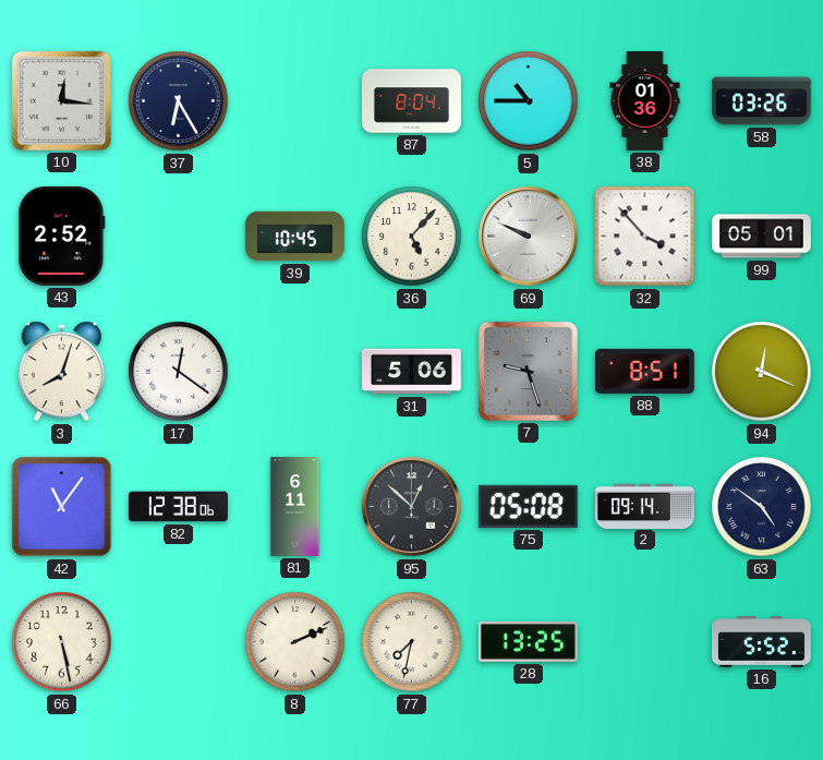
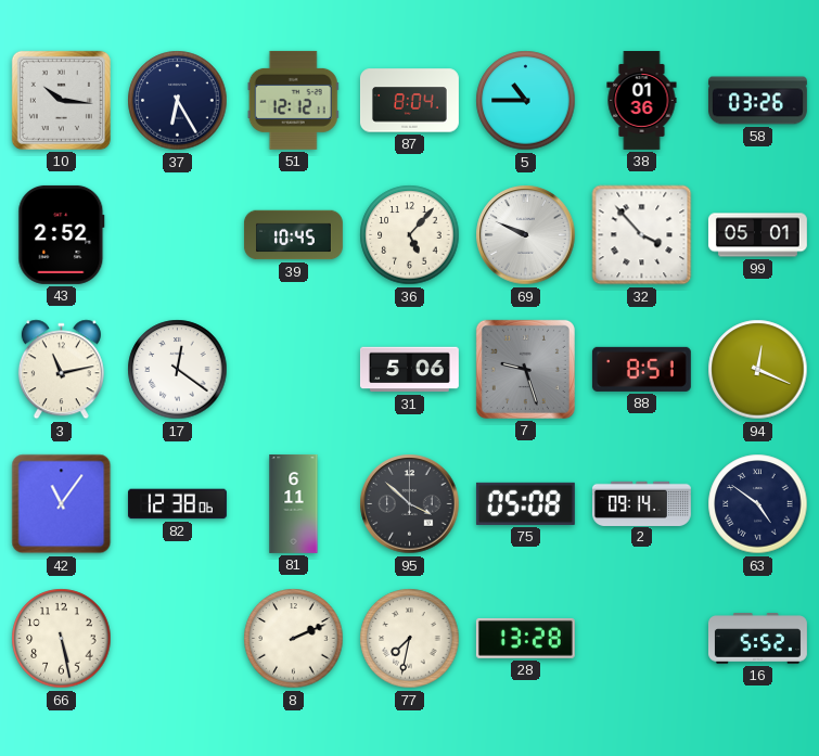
10: 12:16 -> 10:16 (61, 100)
51: none -> 12:12 (293, 100)
3: 8:03 -> 11:13 (61, 370)
95: 12:52 -> 3:52 (410, 504)
28: 13:25 -> 13:28 (525, 638)
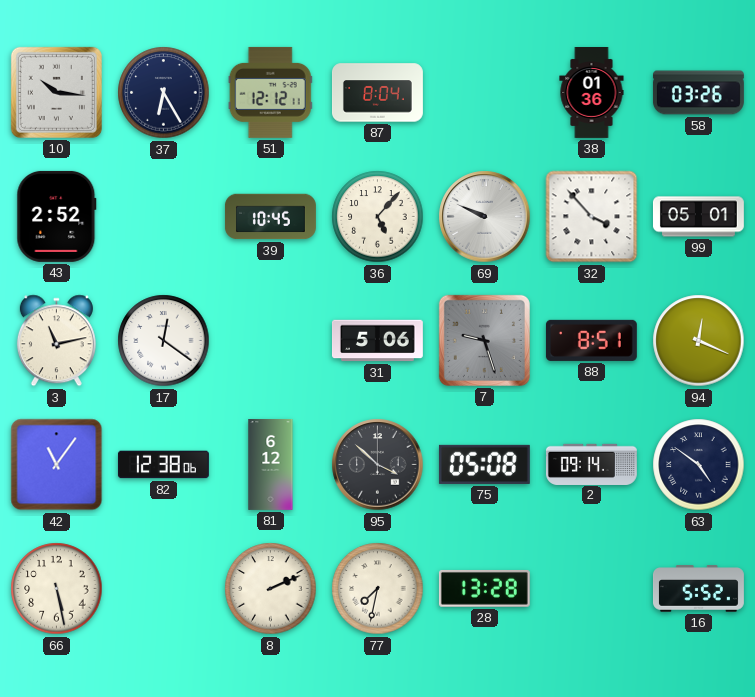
5: 10:45 -> none (526, 101)
81: 6:11 -> 6:12 (271, 465)
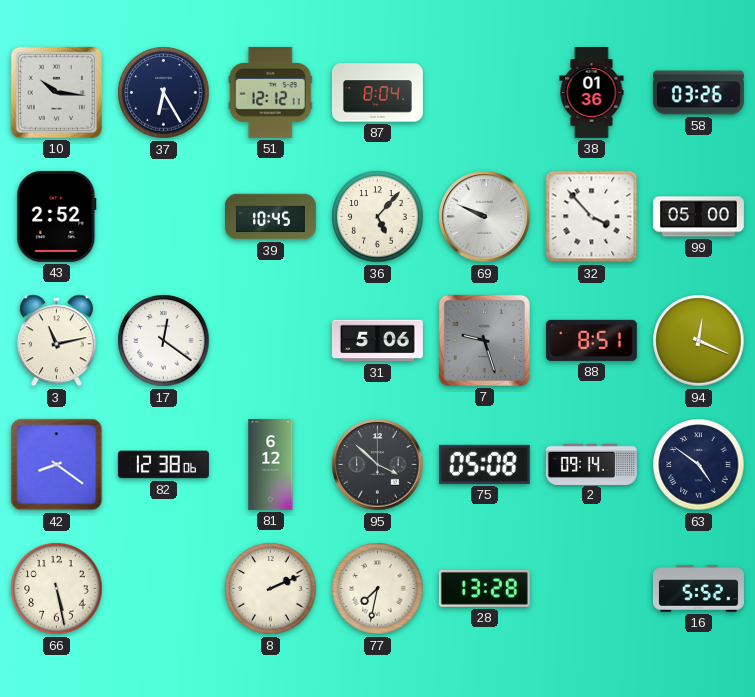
99: 05:01 -> 05:00 (698, 217)
42: 11:06 -> 8:21 (57, 465)
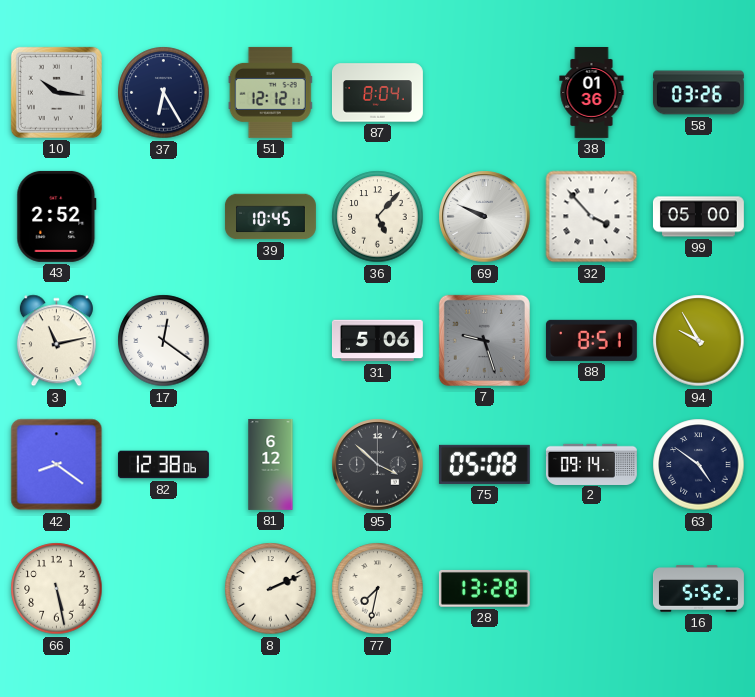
94: 12:19 -> 9:55 (699, 341)
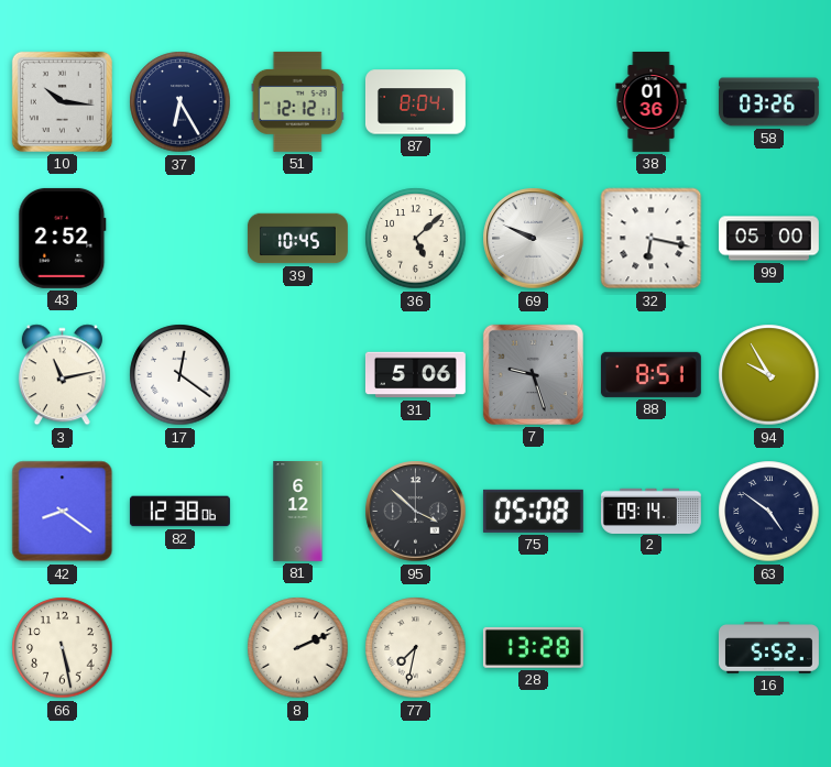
36: 5:07 -> 5:08 (416, 239)
32: 3:53 -> 6:17 (652, 239)
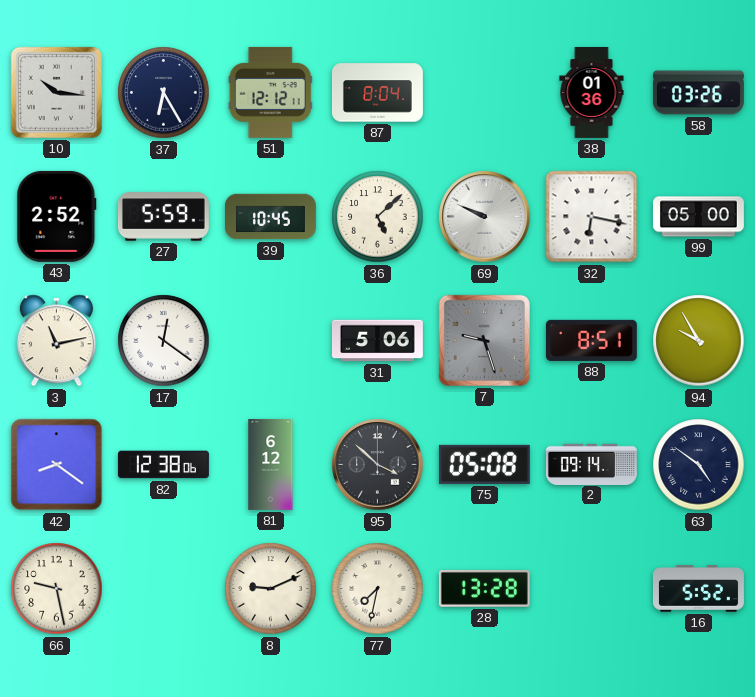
27: none -> 5:59 (163, 217)
66: 5:28 -> 9:28 (57, 589)
8: 2:11 -> 9:11 (271, 589)
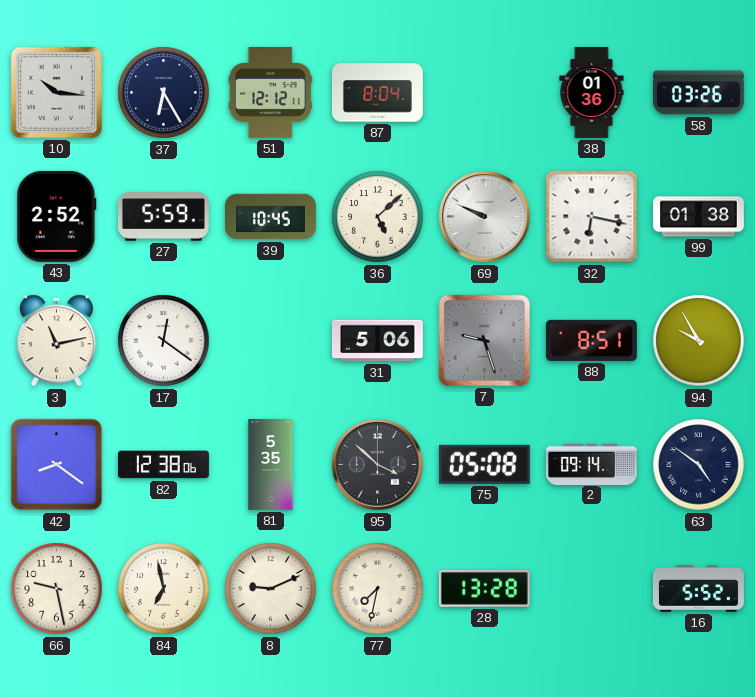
99: 05:00 -> 01:38 (698, 217)
81: 6:12 -> 5:35 (271, 465)
84: none -> 6:58 (164, 589)
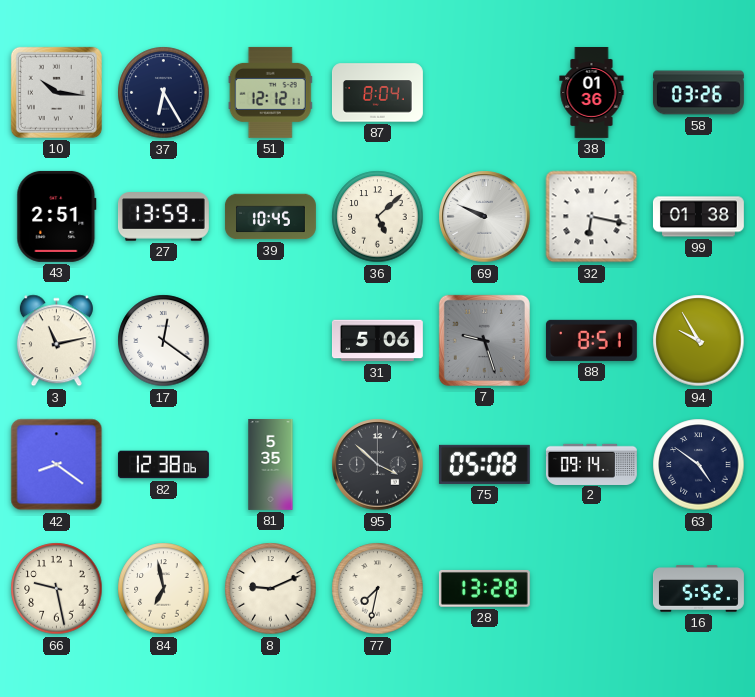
43: 2:52 -> 2:51 (57, 216)
27: 5:59 -> 13:59 (163, 217)
